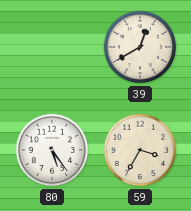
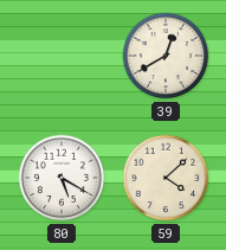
80: 5:24 -> 5:20 (62, 178)
59: 3:35 -> 4:08 (166, 178)
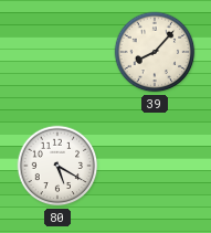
39: 12:40 -> 8:07 (155, 52)
59: 4:08 -> none (166, 178)
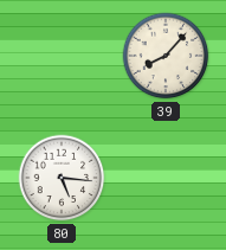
80: 5:20 -> 5:16 (62, 178)
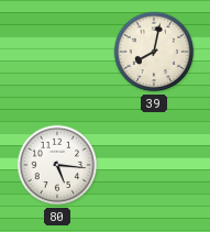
39: 8:07 -> 8:02 (154, 52)
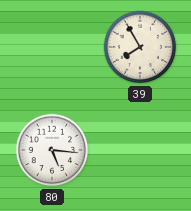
39: 8:02 -> 7:55 (140, 47)
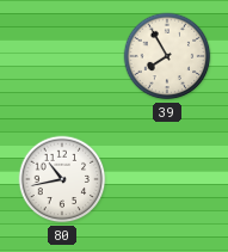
80: 5:16 -> 10:43 (62, 179)
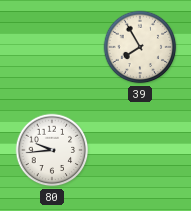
80: 10:43 -> 9:44 (52, 150)
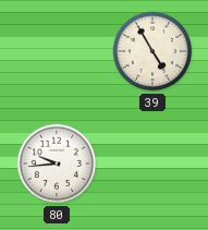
39: 7:55 -> 4:55 (152, 51)
